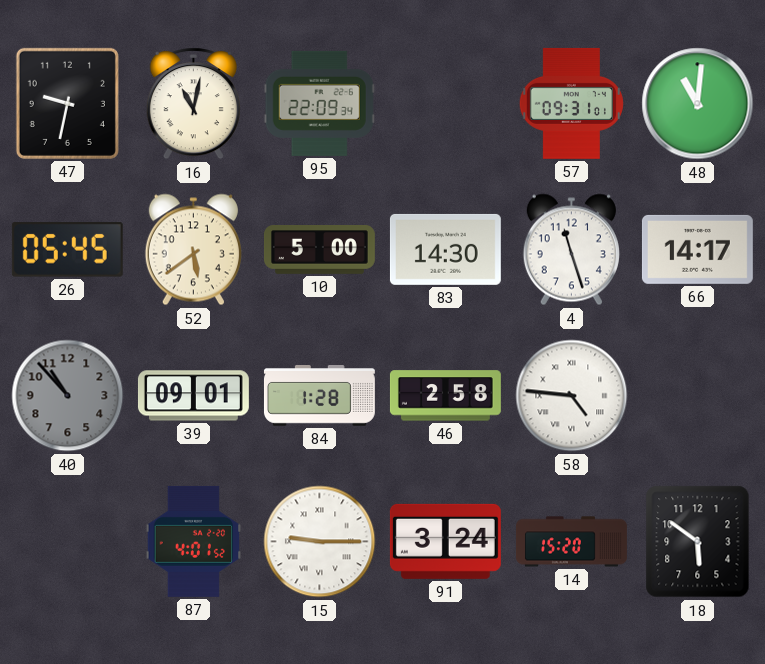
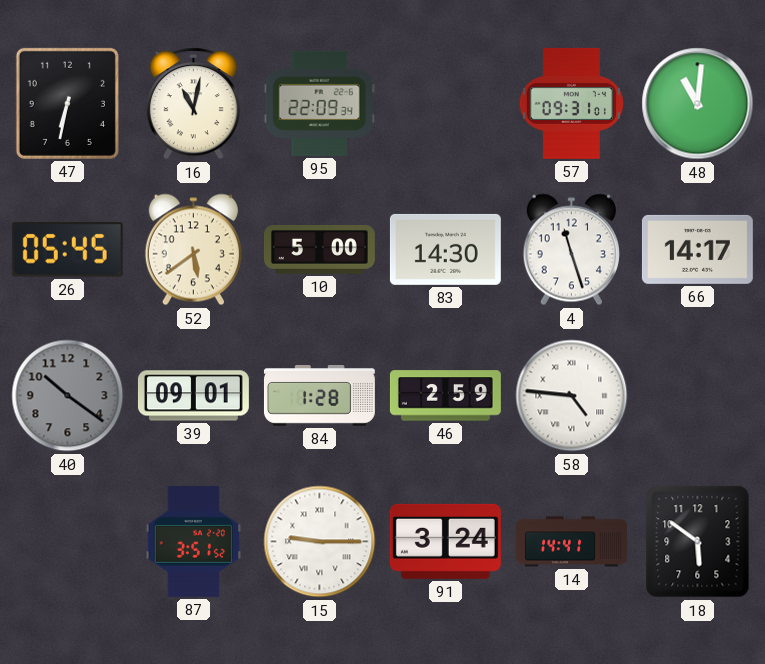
47: 9:32 -> 6:32 (67, 103)
40: 10:53 -> 10:21 (68, 396)
46: 2:58 -> 2:59 (445, 396)
87: 4:01 -> 3:51 (194, 541)
14: 15:20 -> 14:41 (571, 542)
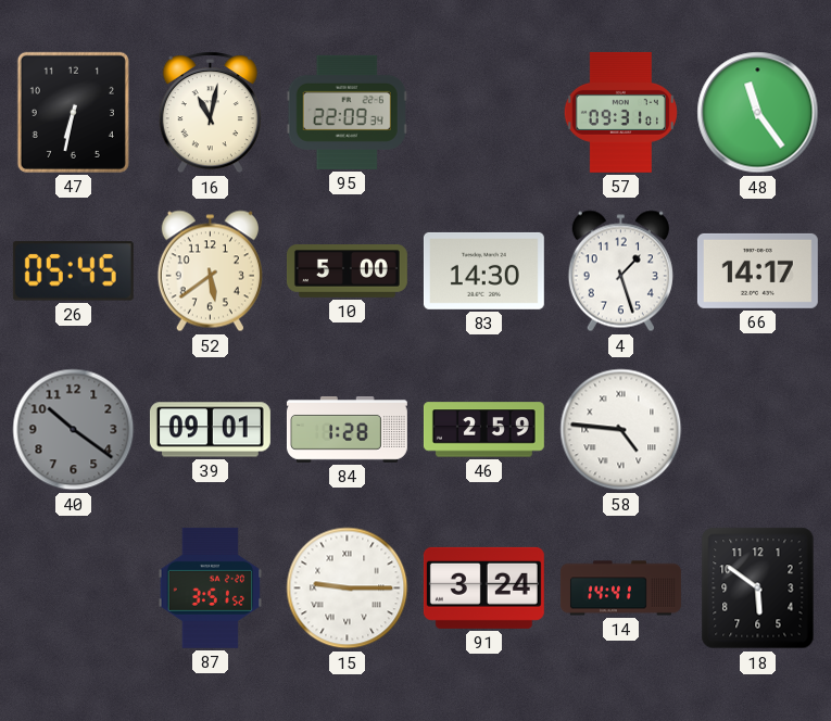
48: 11:01 -> 11:24 (758, 113)
4: 11:27 -> 1:27 (620, 271)
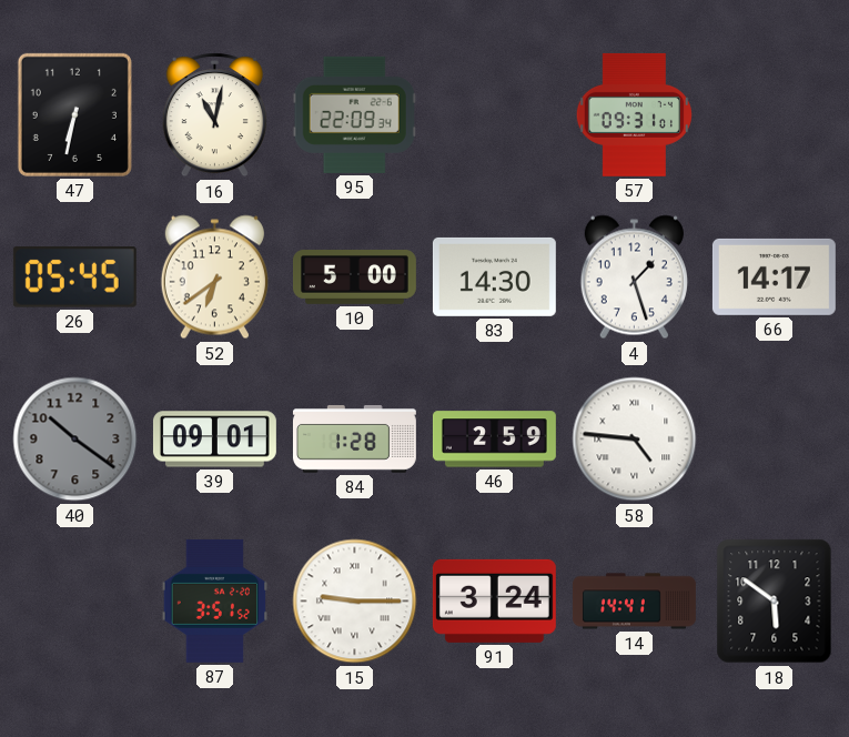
48: 11:24 -> none (758, 113)
52: 5:39 -> 6:39 (214, 277)
